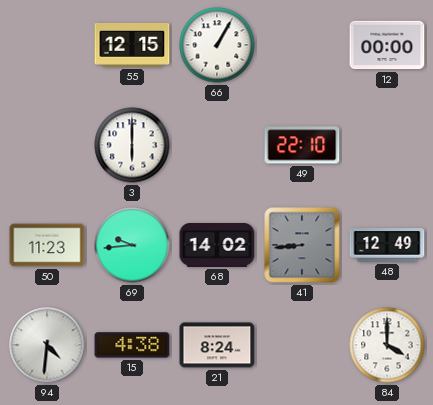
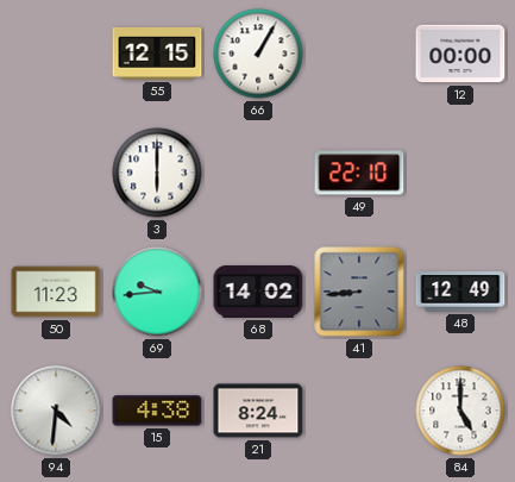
84: 4:00 -> 5:00 (460, 411)
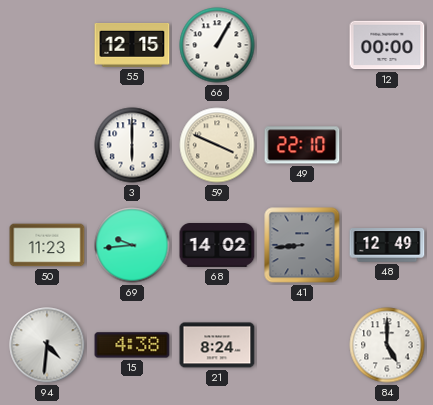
59: none -> 3:49 (217, 145)
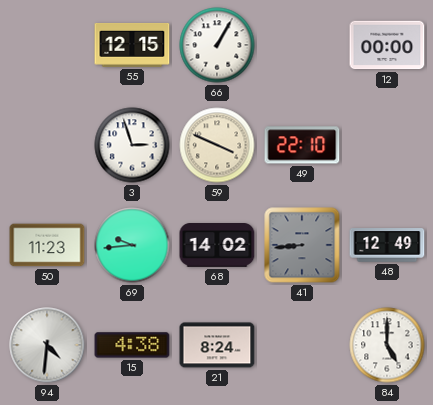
3: 6:00 -> 2:57 (132, 145)
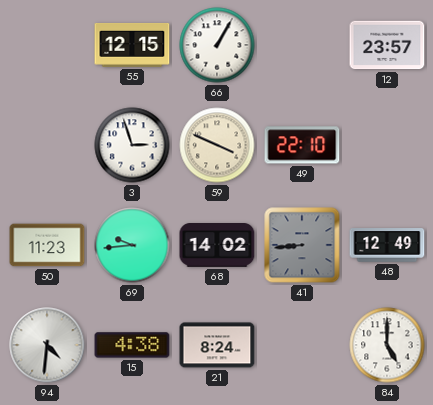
12: 00:00 -> 23:57 (387, 45)
